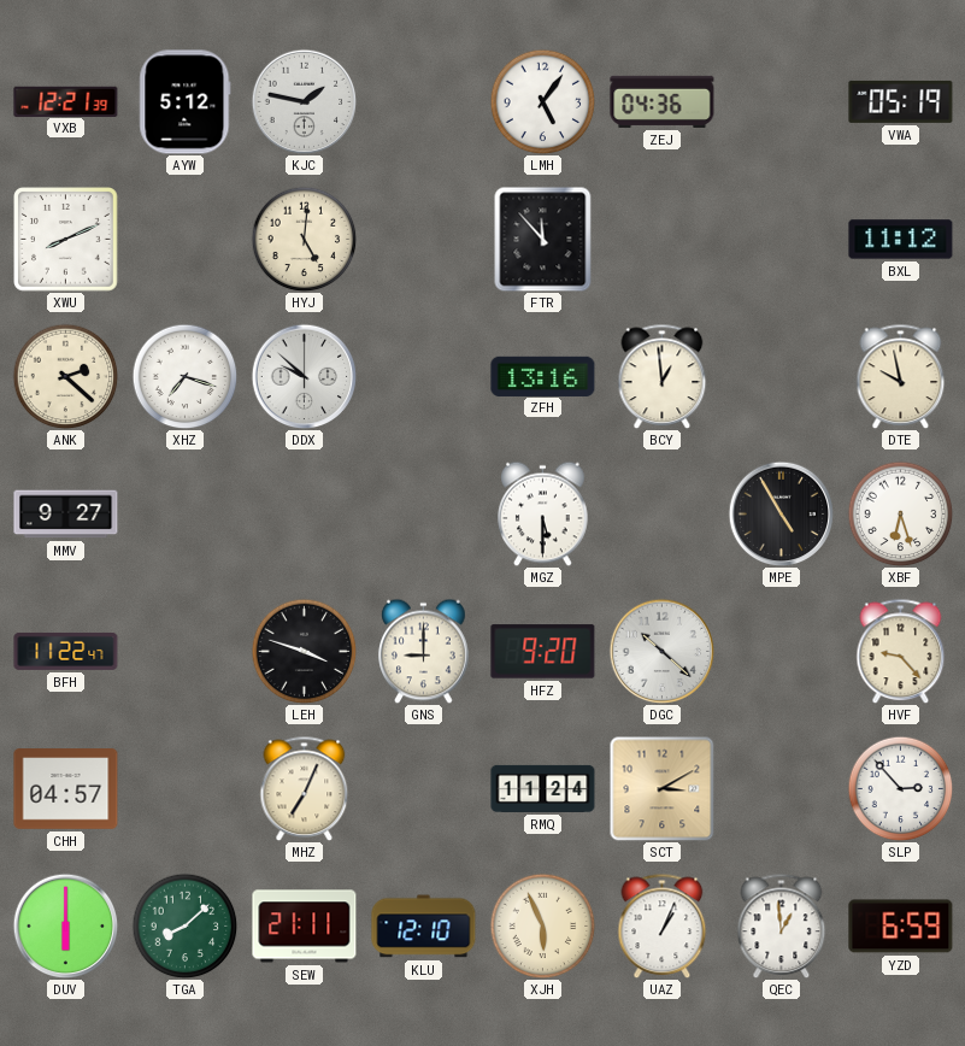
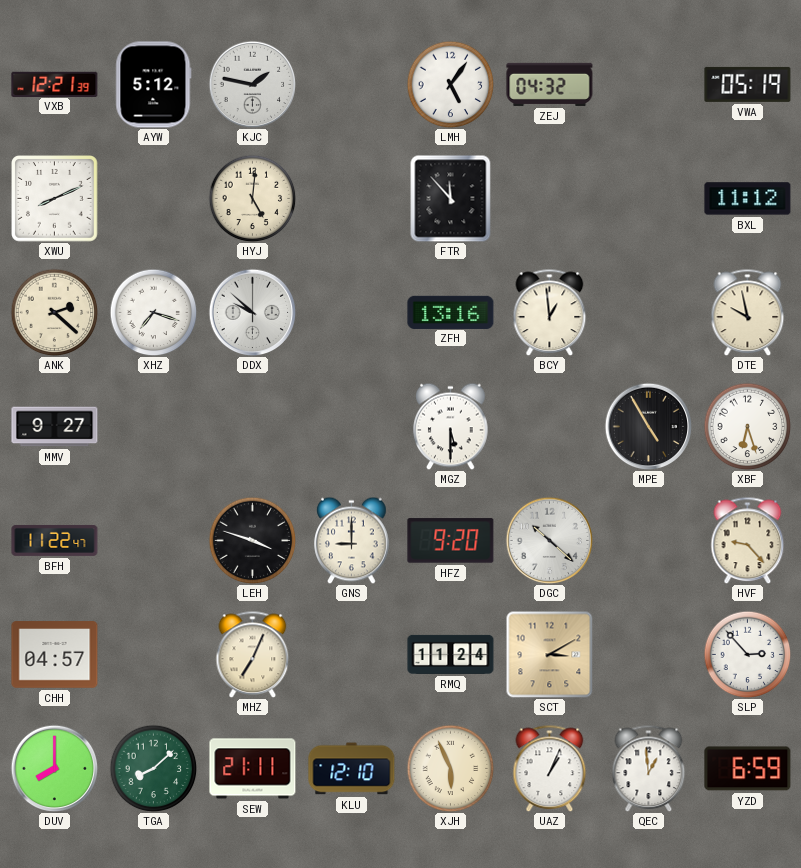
ZEJ: 04:36 -> 04:32 (550, 84)
DUV: 6:00 -> 8:00 (54, 768)
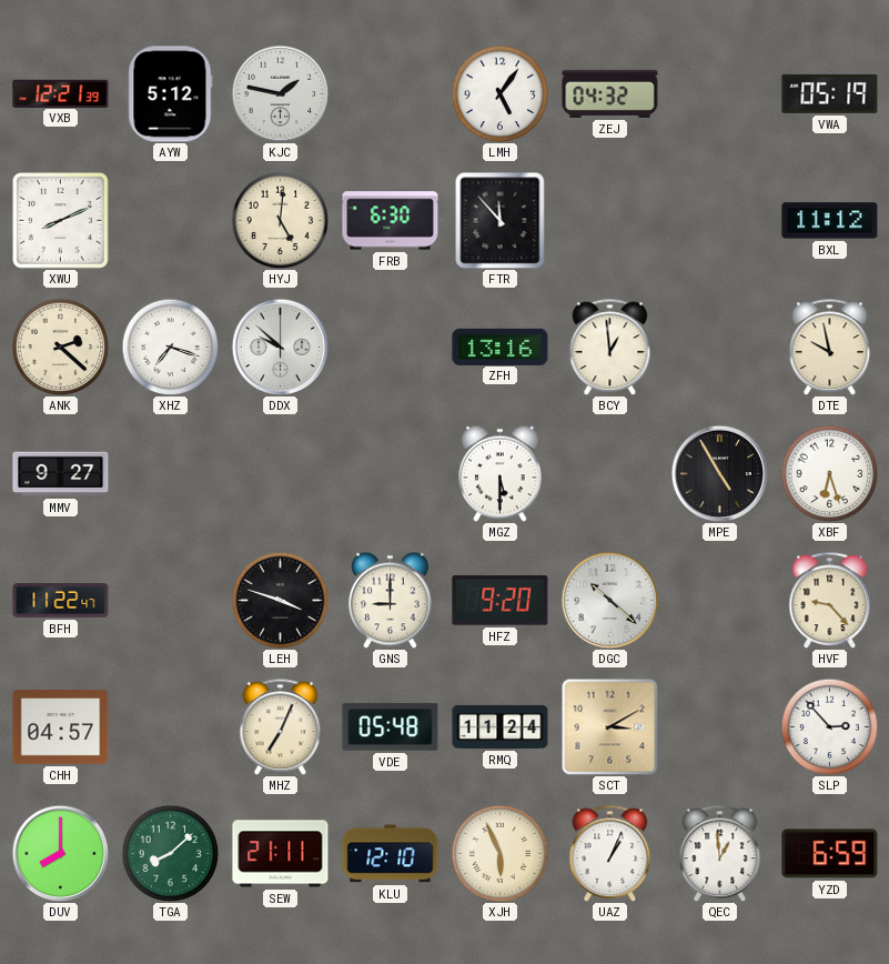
FRB: none -> 6:30 (391, 221)
VDE: none -> 05:48 (391, 727)
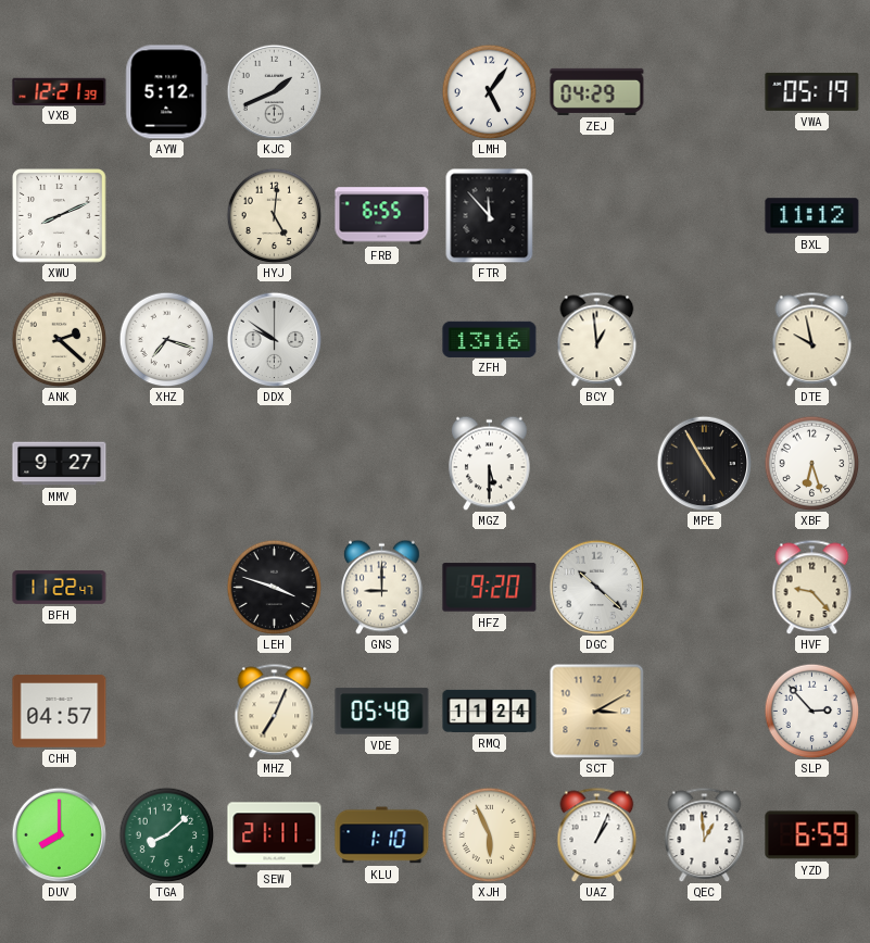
KJC: 1:47 -> 1:41 (274, 91)
ZEJ: 04:32 -> 04:29 (597, 91)
FRB: 6:30 -> 6:55 (382, 216)
DDX: 9:52 -> 9:51 (274, 339)
KLU: 12:10 -> 1:10 (382, 835)
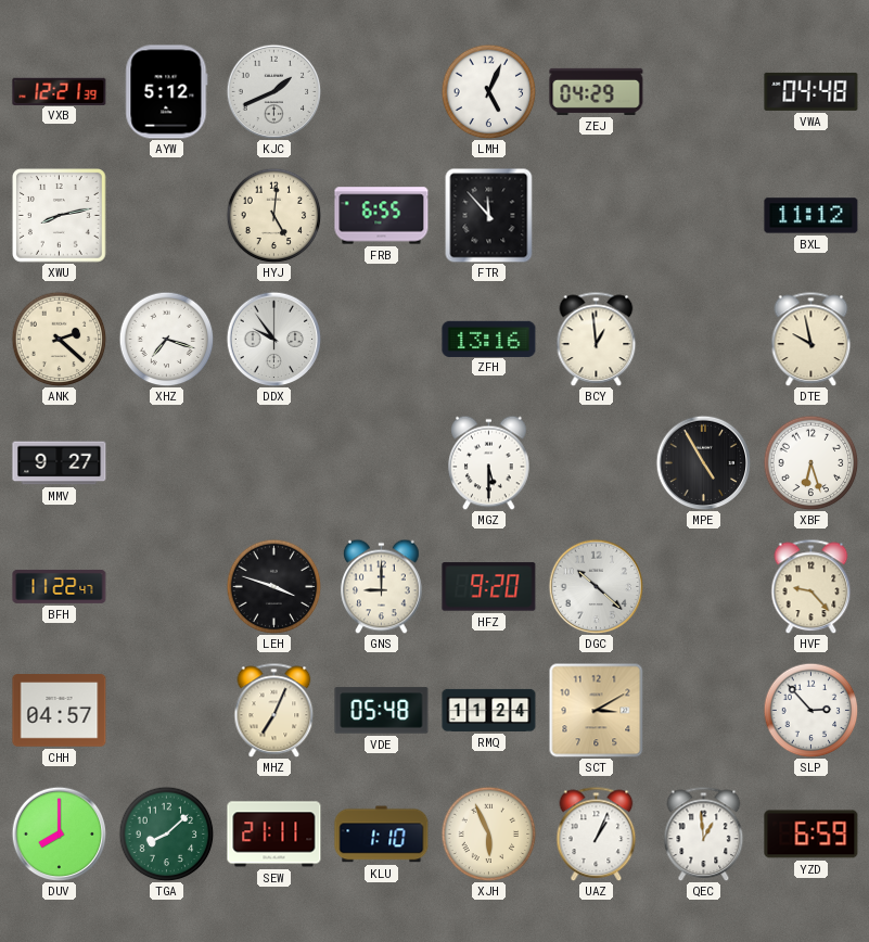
LMH: 5:06 -> 5:04 (488, 91)
VWA: 05:19 -> 04:48 (812, 91)
XWU: 8:11 -> 8:13 (60, 216)
DDX: 9:51 -> 9:54 (273, 339)
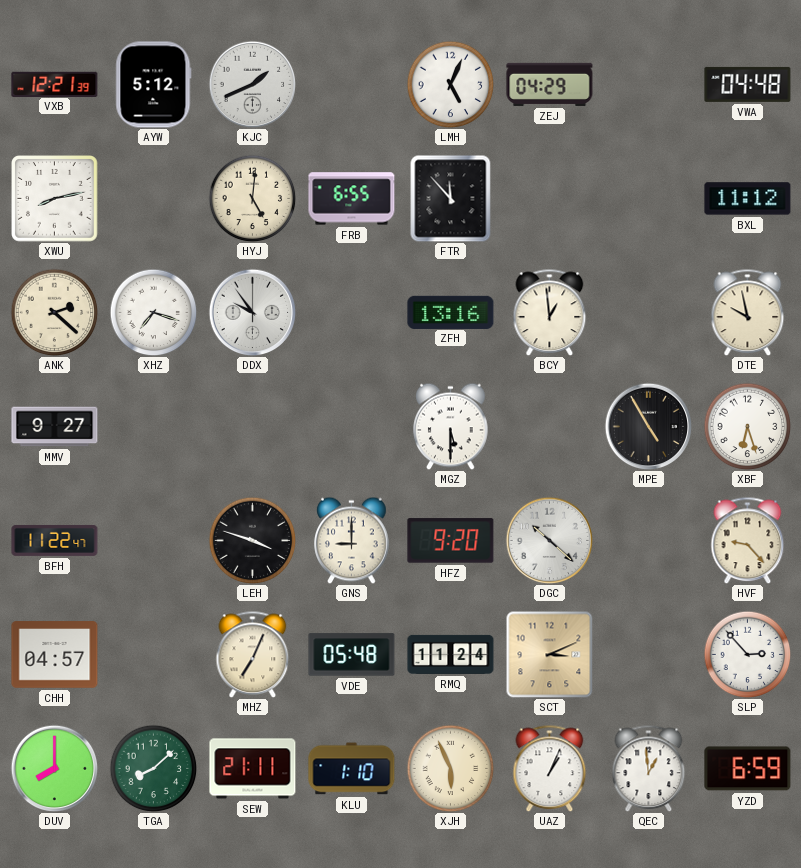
SCT: 3:10 -> 3:11 (549, 654)
